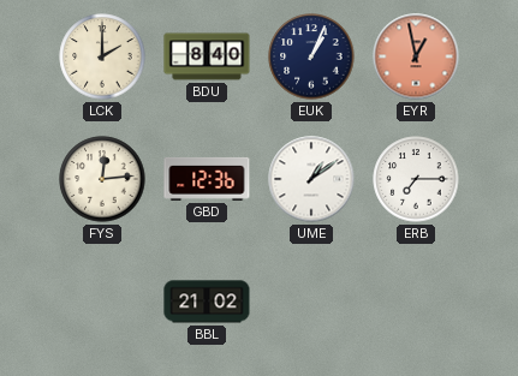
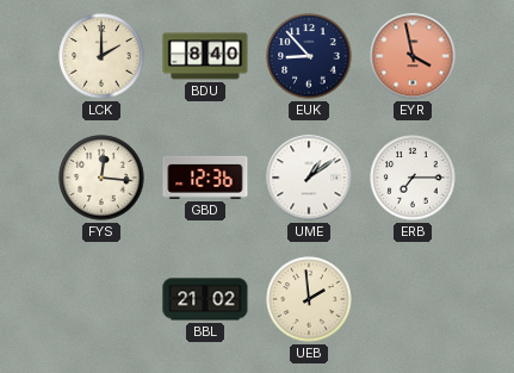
EUK: 1:04 -> 8:53 (309, 56)
EYR: 12:58 -> 3:58 (413, 56)
FYS: 12:14 -> 12:16 (101, 178)
UEB: none -> 1:59 (309, 299)
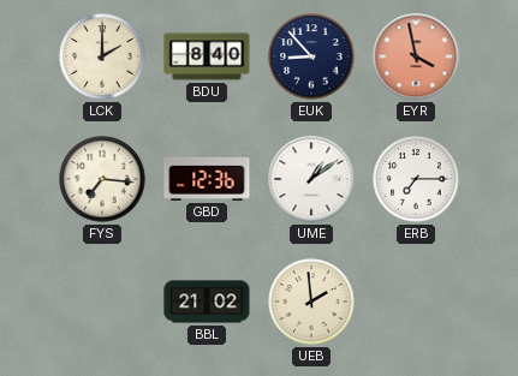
FYS: 12:16 -> 7:16 (102, 179)
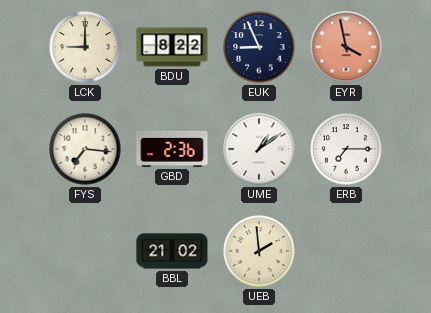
LCK: 2:00 -> 9:00 (85, 47)
BDU: 8:40 -> 8:22 (172, 47)
EUK: 8:53 -> 8:56 (259, 47)
GBD: 12:36 -> 2:36 (172, 149)
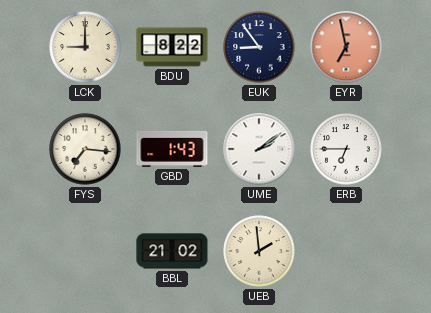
EUK: 8:56 -> 8:54 (259, 47)
EYR: 3:58 -> 6:58 (346, 47)
GBD: 2:36 -> 1:43 (172, 149)
UME: 1:09 -> 2:09 (259, 149)
ERB: 7:15 -> 6:45 (346, 149)
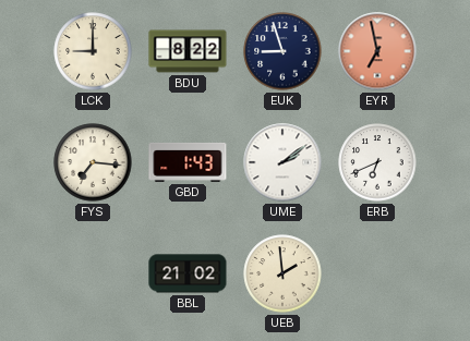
EUK: 8:54 -> 8:57 (282, 51)
ERB: 6:45 -> 6:41 (377, 162)
